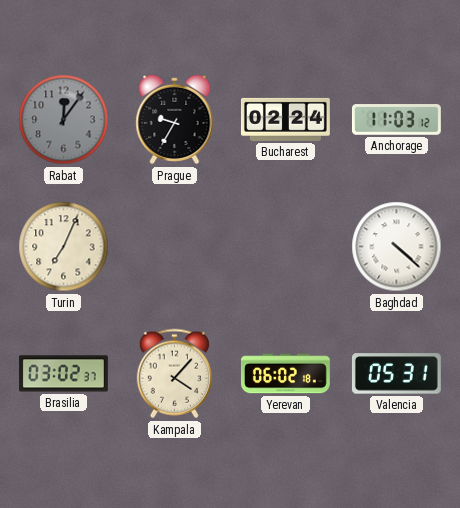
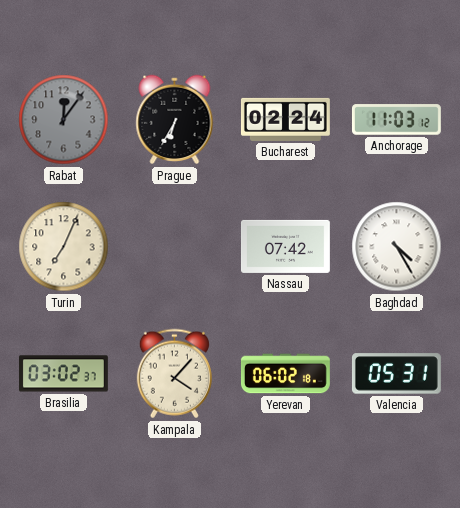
Prague: 9:35 -> 6:35 (175, 120)
Nassau: none -> 07:42 (285, 246)
Baghdad: 4:22 -> 4:25 (397, 247)
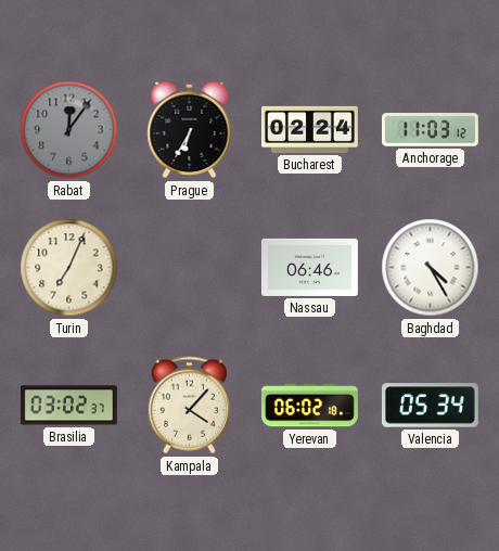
Nassau: 07:42 -> 06:46 (309, 267)
Valencia: 05:31 -> 05:34 (430, 406)
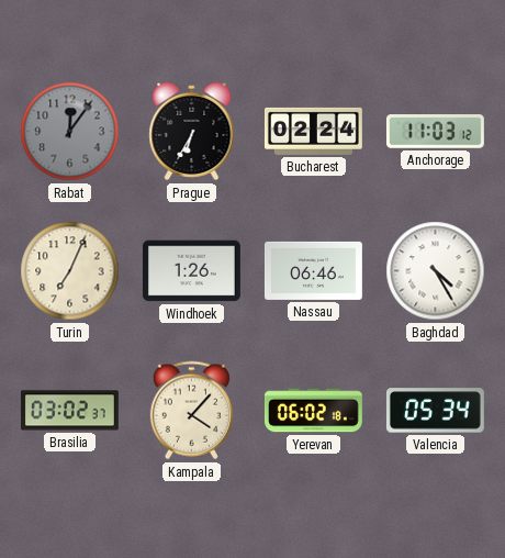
Windhoek: none -> 1:26 (191, 271)
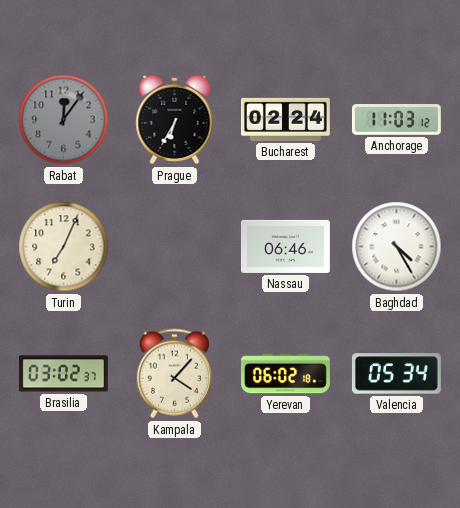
Windhoek: 1:26 -> none (191, 271)
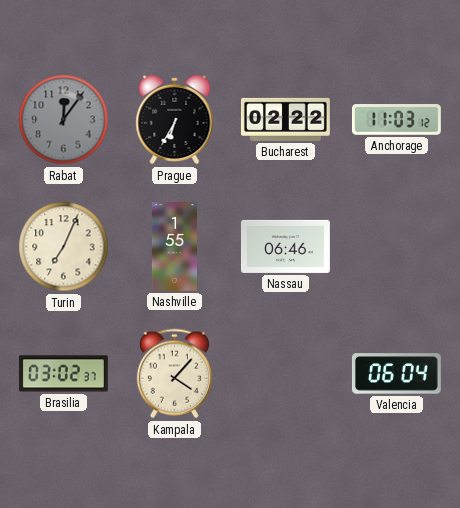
Bucharest: 02:24 -> 02:22 (285, 119)
Nashville: none -> 1:55 (174, 247)
Baghdad: 4:25 -> none (397, 247)
Yerevan: 06:02 -> none (285, 374)
Valencia: 05:34 -> 06:04 (396, 374)
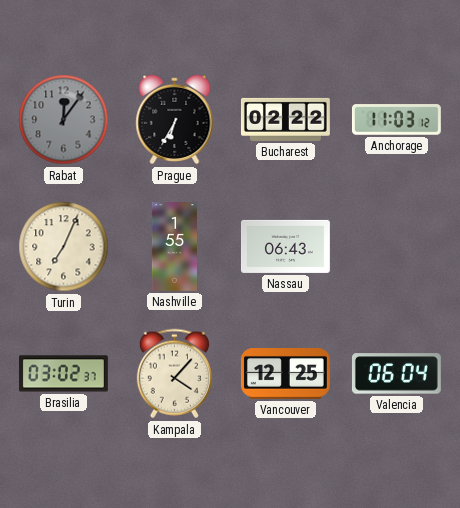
Nassau: 06:46 -> 06:43 (285, 246)
Vancouver: none -> 12:25 (285, 374)
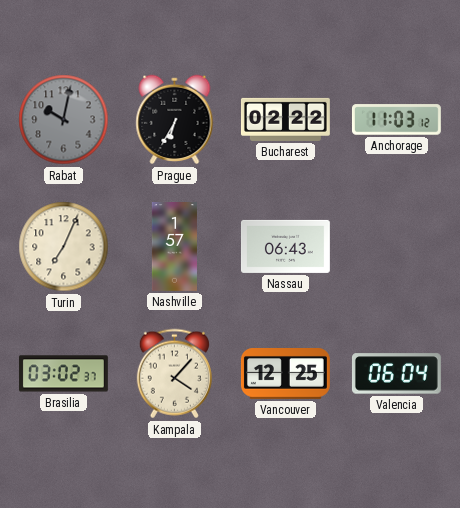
Rabat: 12:06 -> 10:02 (64, 120)
Nashville: 1:55 -> 1:57 (174, 247)
